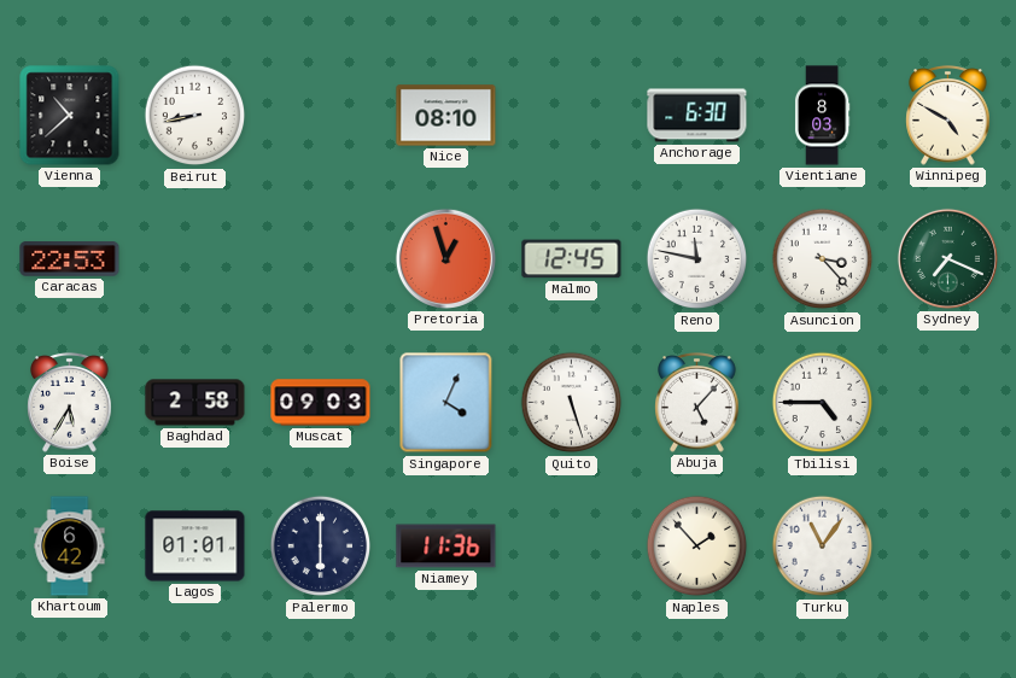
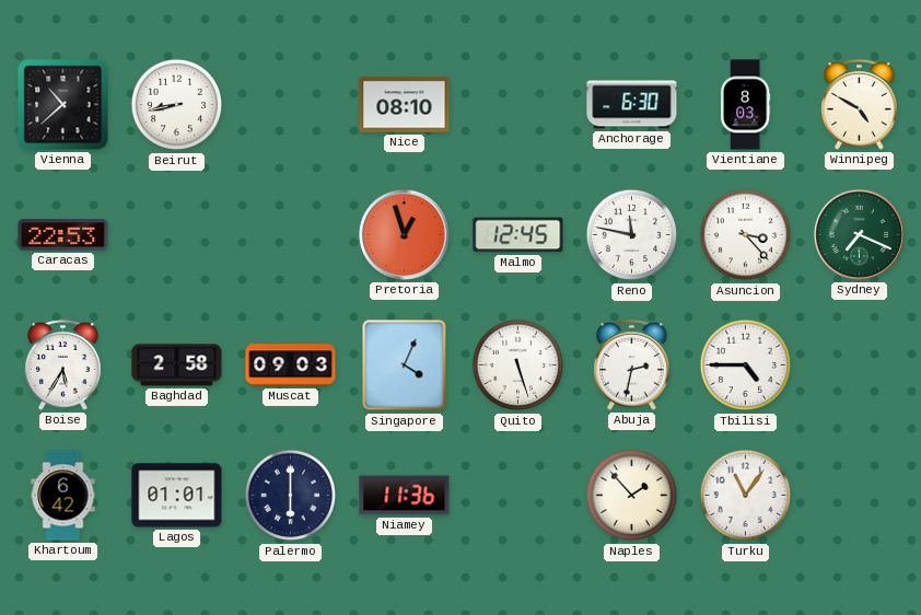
Abuja: 5:07 -> 2:32 (632, 365)
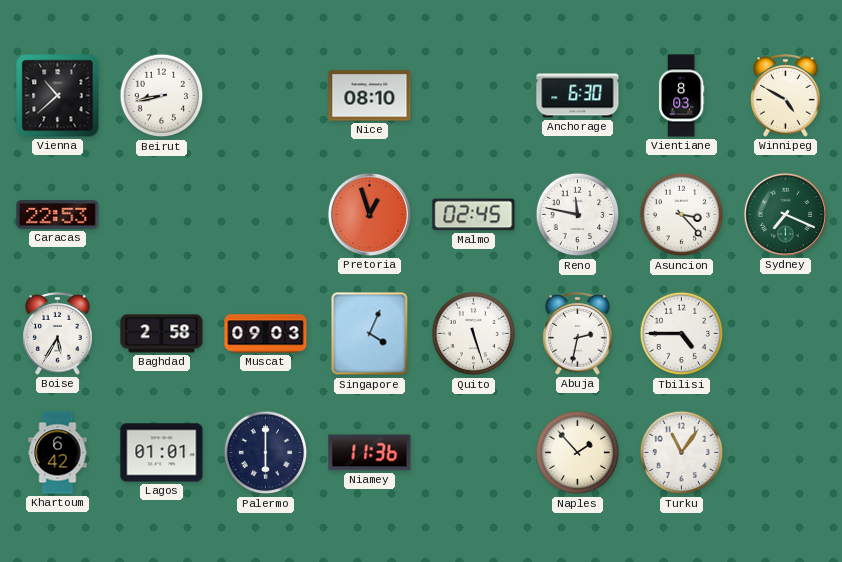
Malmo: 12:45 -> 02:45 (474, 215)
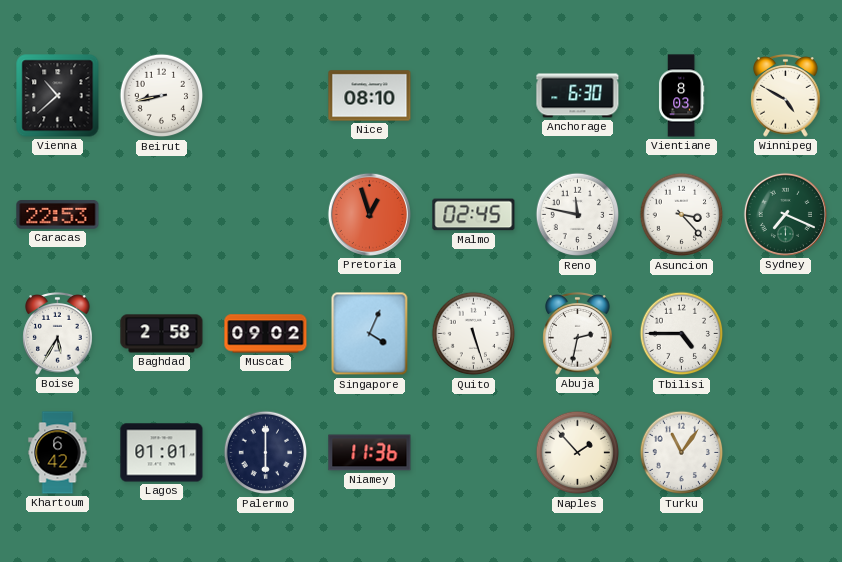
Muscat: 09:03 -> 09:02 (266, 334)
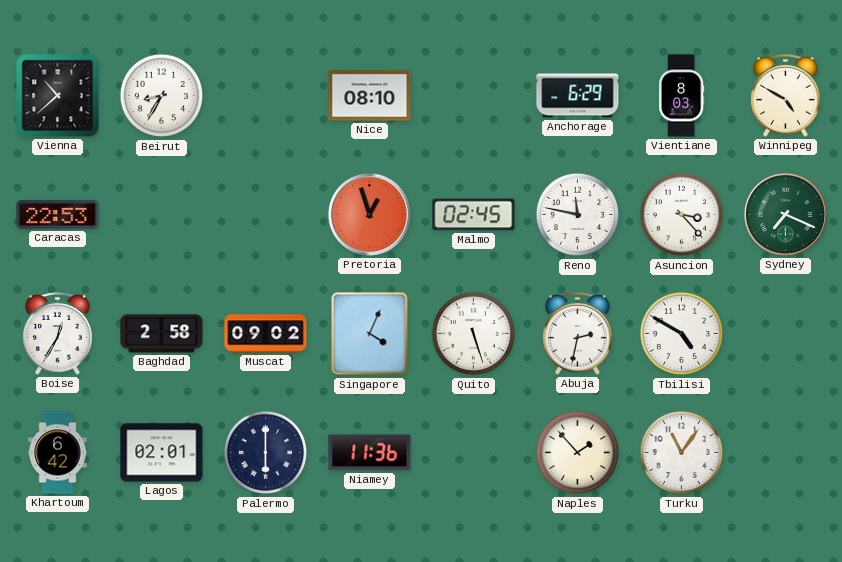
Beirut: 8:43 -> 8:35 (162, 96)
Anchorage: 6:30 -> 6:29 (578, 96)
Boise: 5:35 -> 12:35 (58, 334)
Tbilisi: 4:45 -> 4:50 (682, 334)
Lagos: 01:01 -> 02:01 (162, 453)
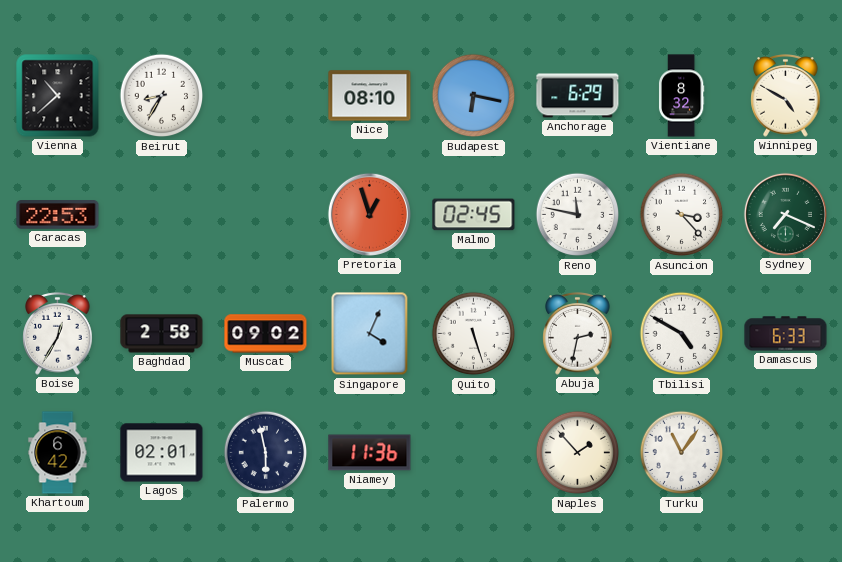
Budapest: none -> 6:17 (474, 96)
Vientiane: 8:03 -> 8:32 (681, 96)
Damascus: none -> 6:33 (786, 334)
Palermo: 6:00 -> 5:58 (266, 453)
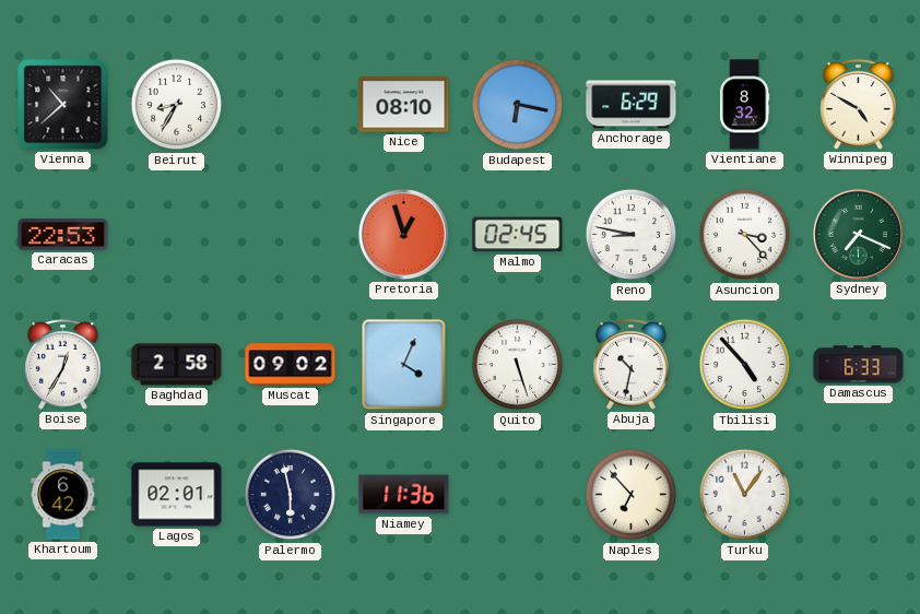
Reno: 11:47 -> 8:47 (632, 235)
Abuja: 2:32 -> 10:32 (632, 365)
Tbilisi: 4:50 -> 4:53 (745, 365)
Naples: 1:53 -> 6:53 (632, 495)
